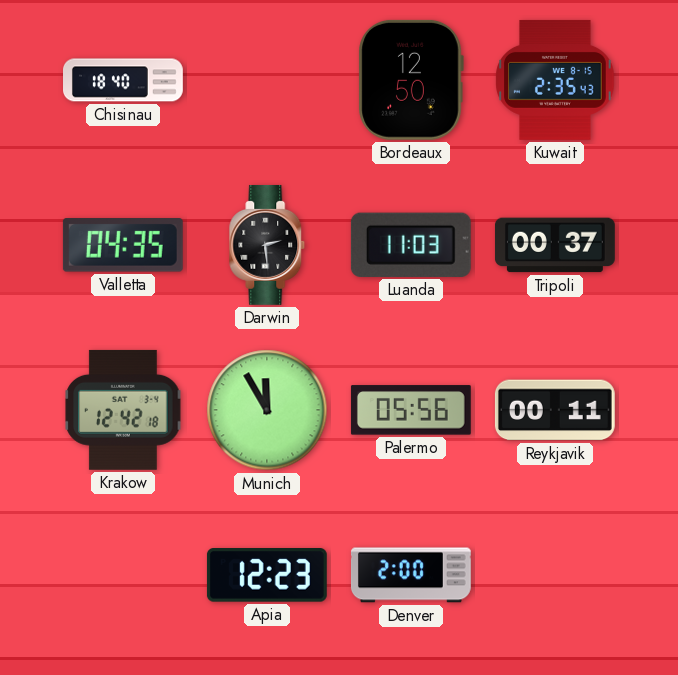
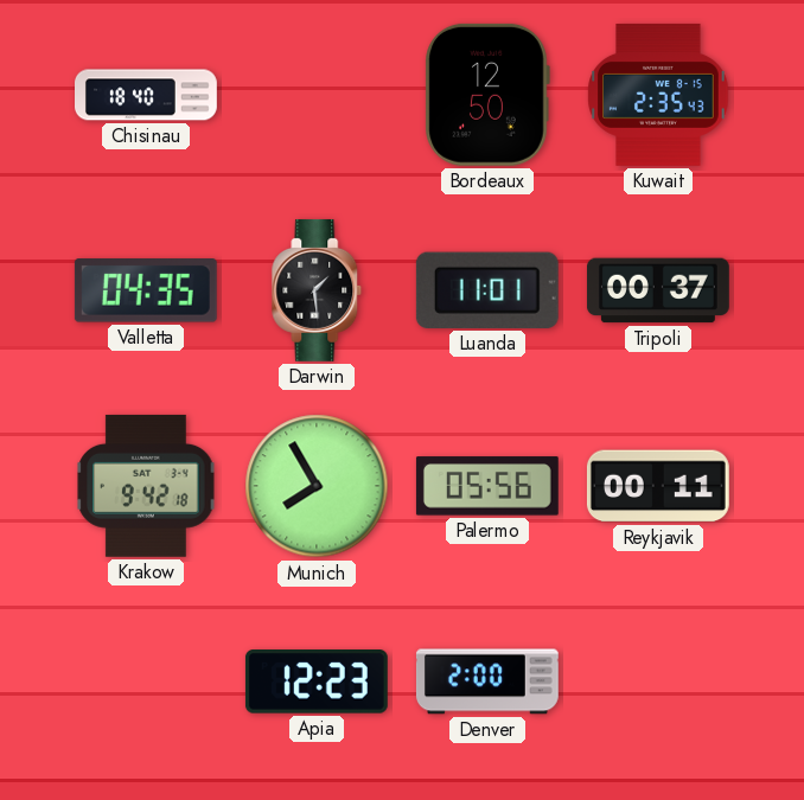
Darwin: 2:29 -> 1:29 (317, 290)
Luanda: 11:03 -> 11:01 (487, 290)
Krakow: 12:42 -> 9:42 (146, 486)
Munich: 11:55 -> 7:55 (317, 486)
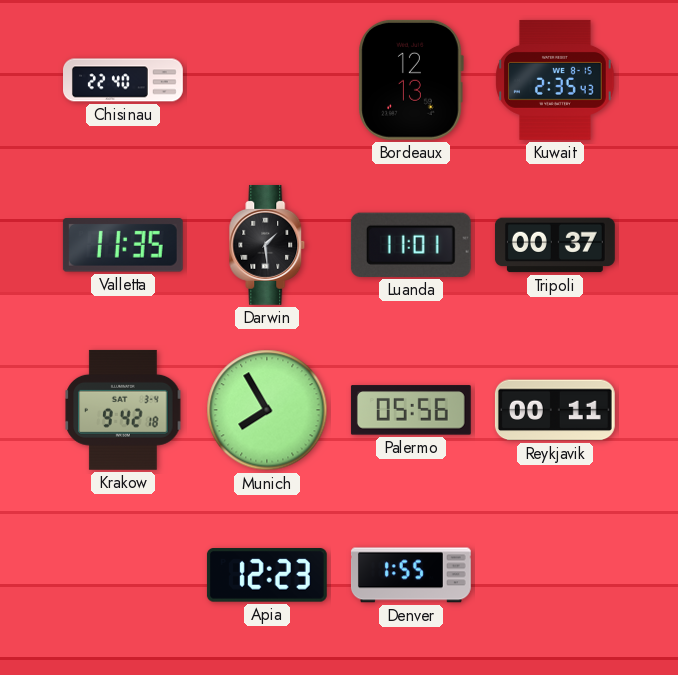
Chisinau: 18:40 -> 22:40 (124, 80)
Bordeaux: 12:50 -> 12:13 (411, 80)
Valletta: 04:35 -> 11:35 (123, 245)
Denver: 2:00 -> 1:55 (411, 575)
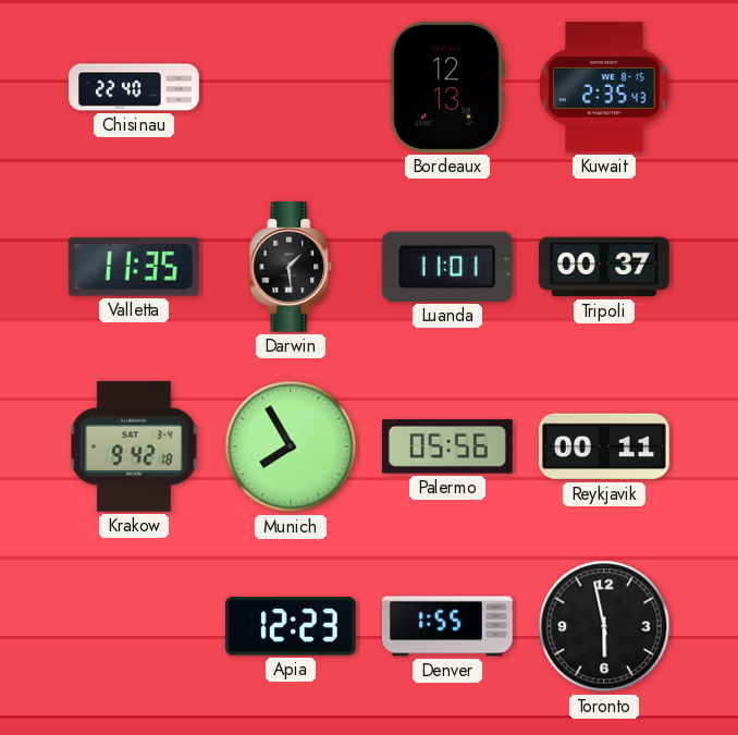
Toronto: none -> 5:58 (604, 626)
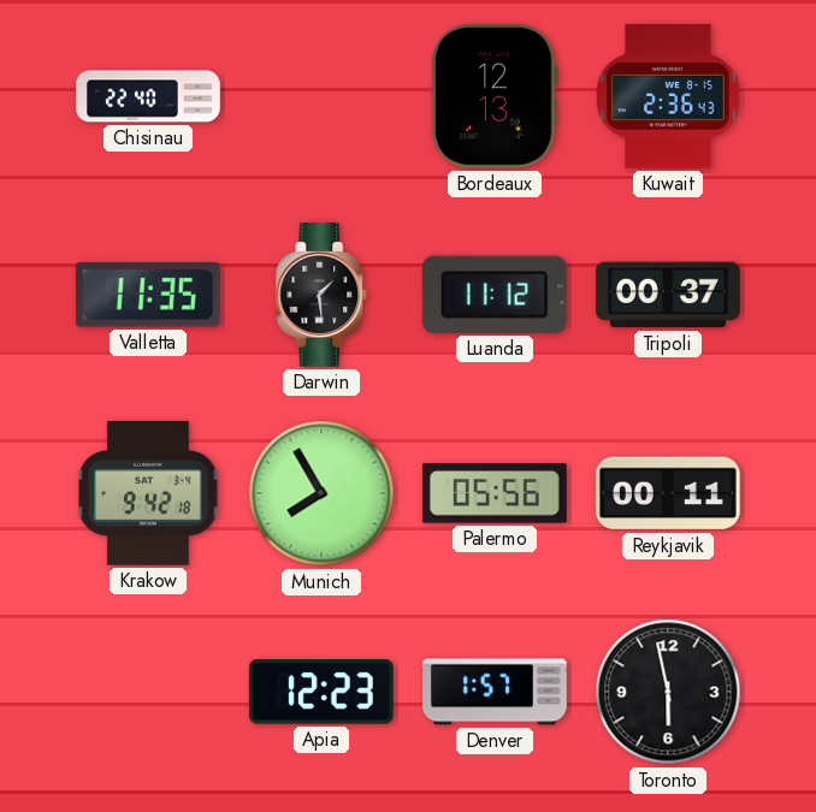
Kuwait: 2:35 -> 2:36 (668, 96)
Luanda: 11:01 -> 11:12 (495, 295)
Denver: 1:55 -> 1:57 (495, 692)
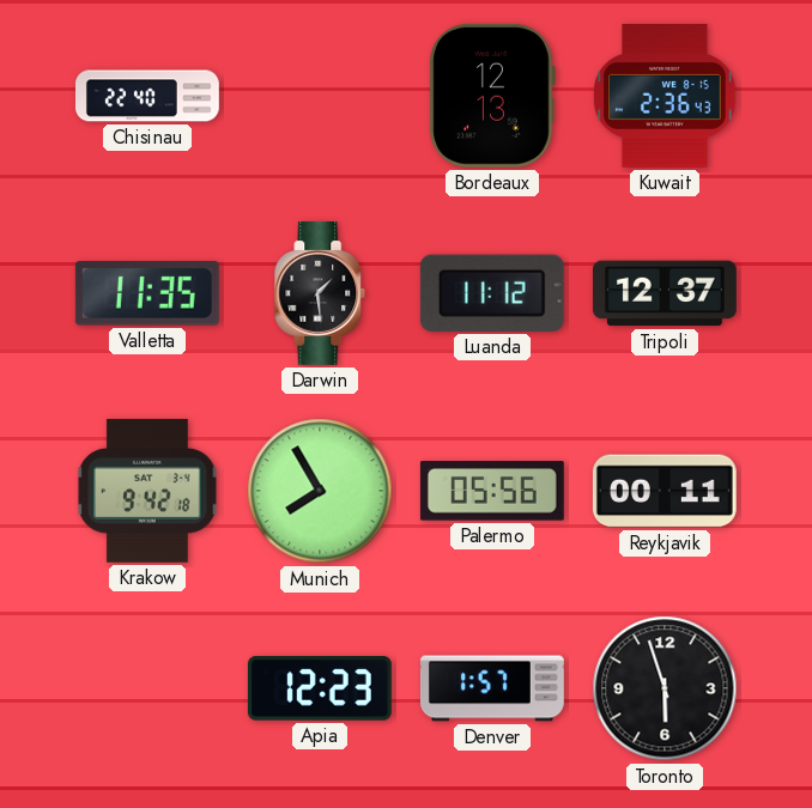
Tripoli: 00:37 -> 12:37 (665, 293)
Toronto: 5:58 -> 5:57 (665, 688)
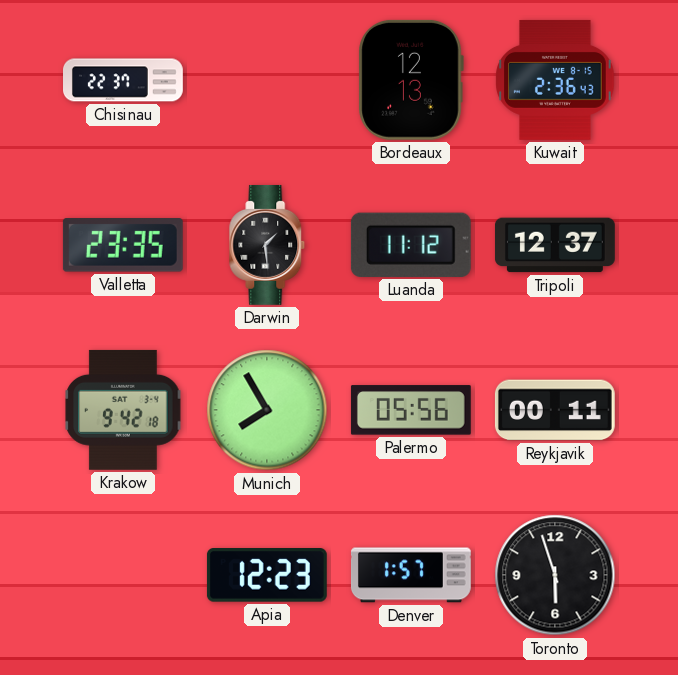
Chisinau: 22:40 -> 22:37 (124, 80)
Valletta: 11:35 -> 23:35 (123, 245)
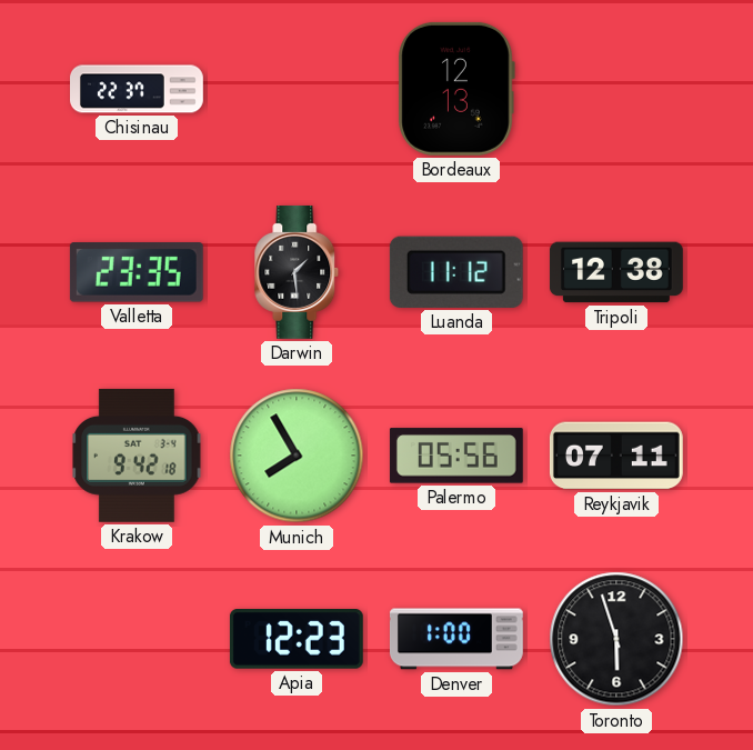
Kuwait: 2:36 -> none (555, 80)
Tripoli: 12:37 -> 12:38 (616, 272)
Reykjavik: 00:11 -> 07:11 (616, 456)
Denver: 1:57 -> 1:00 (456, 639)
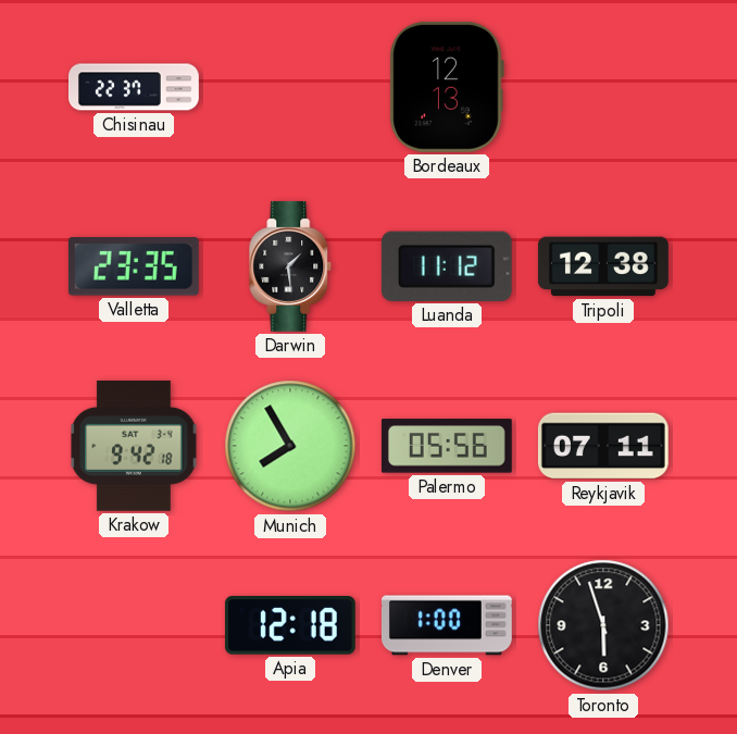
Apia: 12:23 -> 12:18 (290, 626)
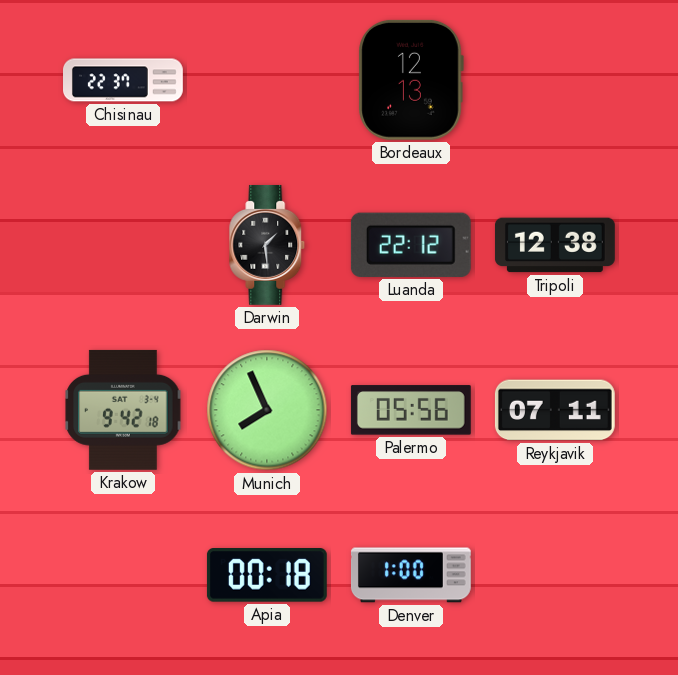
Valletta: 23:35 -> none (134, 266)
Luanda: 11:12 -> 22:12 (411, 245)
Munich: 7:55 -> 7:56 (267, 410)
Apia: 12:18 -> 00:18 (267, 576)
Toronto: 5:57 -> none (603, 625)
